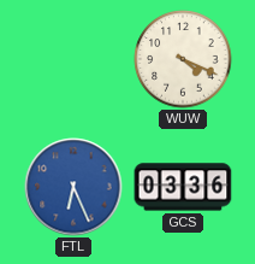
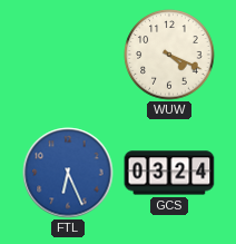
GCS: 03:36 -> 03:24 (169, 173)
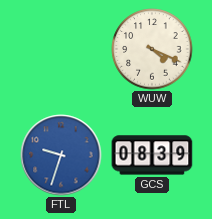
FTL: 6:26 -> 9:33 (61, 155)
GCS: 03:24 -> 08:39 (152, 155)
